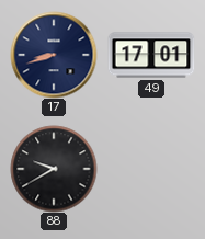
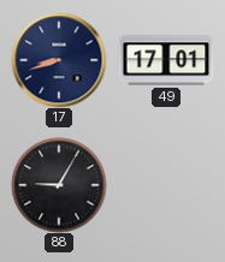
88: 9:40 -> 9:05 (59, 185)
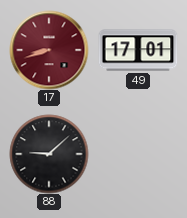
17 dial: navy -> burgundy (49, 50)
88: 9:05 -> 9:08 (49, 154)
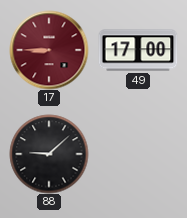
17: 8:42 -> 8:45 (49, 50)
49: 17:01 -> 17:00 (138, 50)
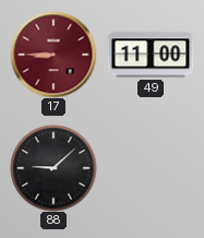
49: 17:00 -> 11:00 (151, 55)
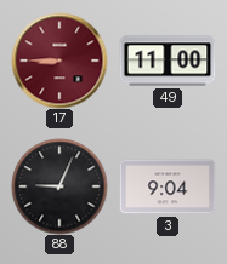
88: 9:08 -> 9:04 (59, 186)
3: none -> 9:04 (168, 186)
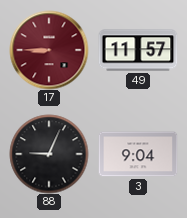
49: 11:00 -> 11:57 (138, 50)
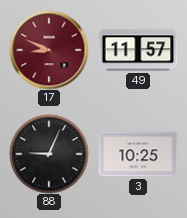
17: 8:45 -> 8:49 (49, 50)
3: 9:04 -> 10:25 (138, 154)
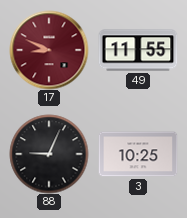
49: 11:57 -> 11:55 (138, 50)
